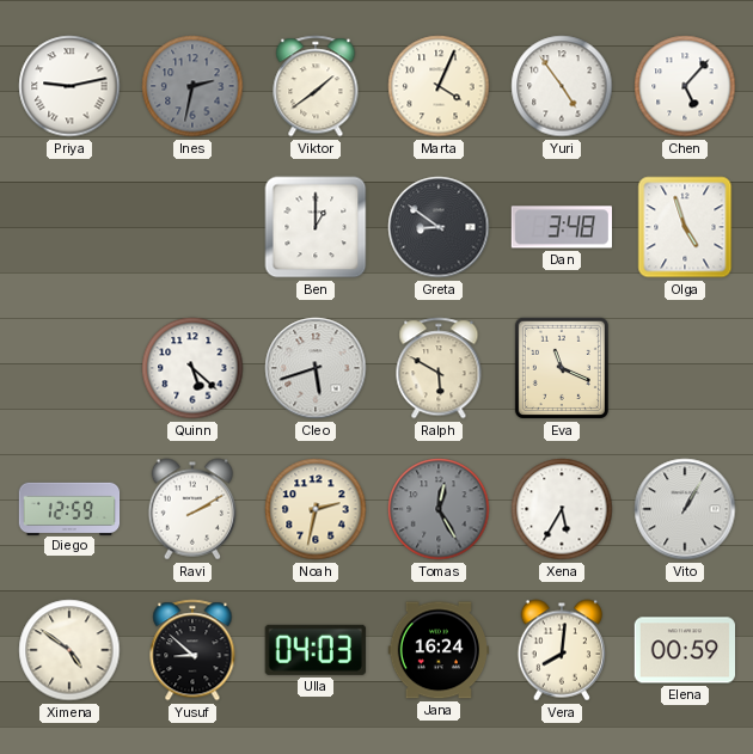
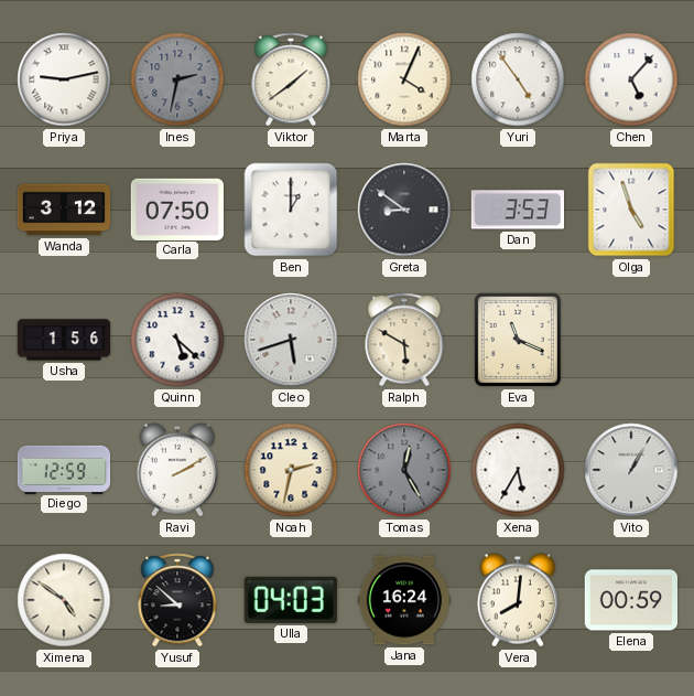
Wanda: none -> 3:12 (64, 210)
Carla: none -> 07:50 (176, 208)
Dan: 3:48 -> 3:53 (517, 210)
Usha: none -> 1:56 (64, 340)
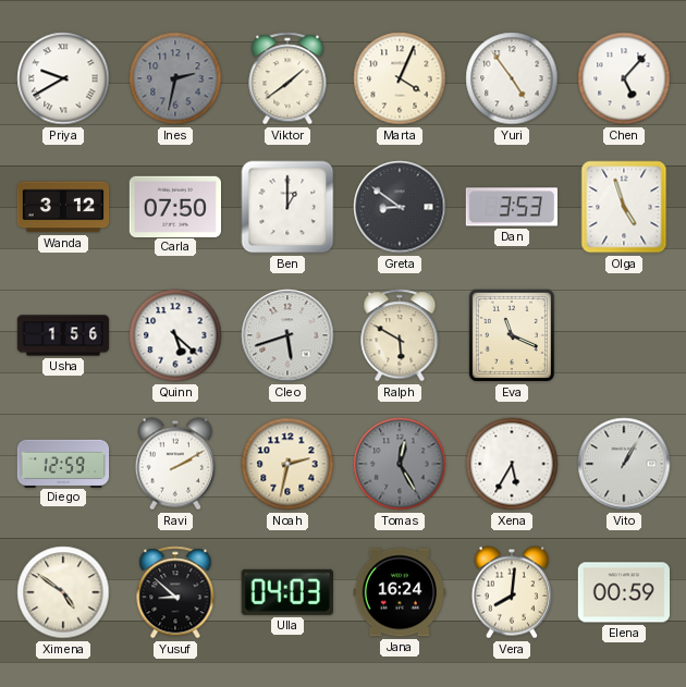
Priya: 9:13 -> 9:40 (63, 78)
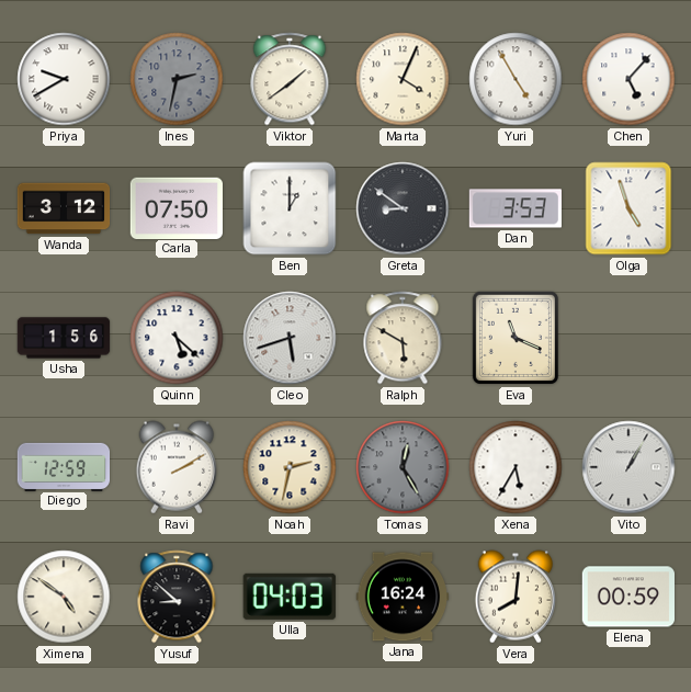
Yuri: 4:54 -> 4:55 (516, 79)
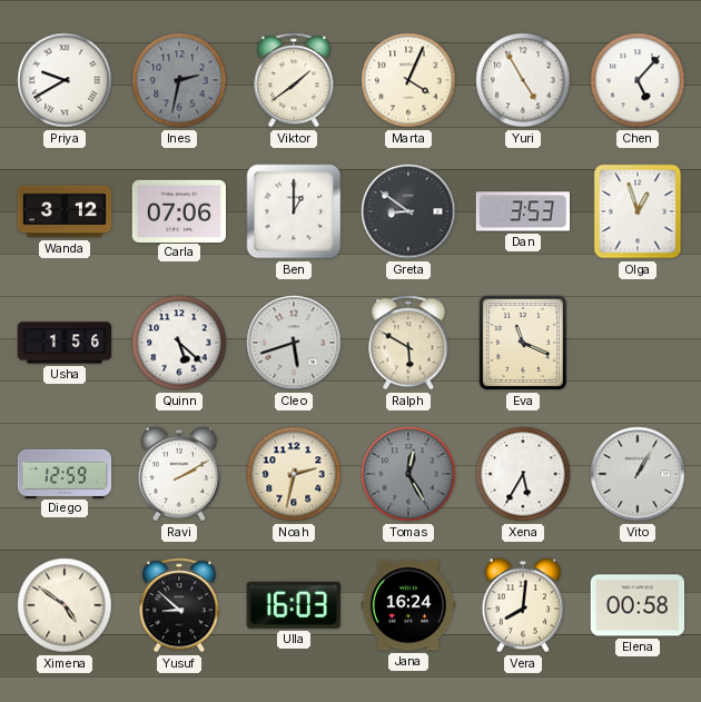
Carla: 07:50 -> 07:06 (178, 210)
Olga: 4:57 -> 12:57 (638, 211)
Ulla: 04:03 -> 16:03 (294, 605)
Elena: 00:59 -> 00:58 (638, 605)
